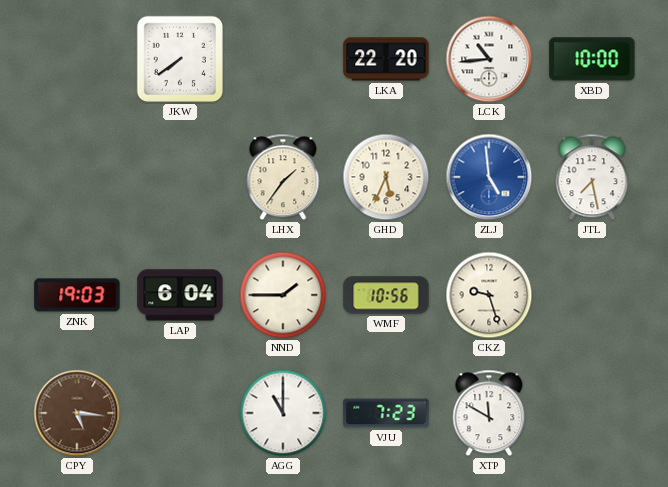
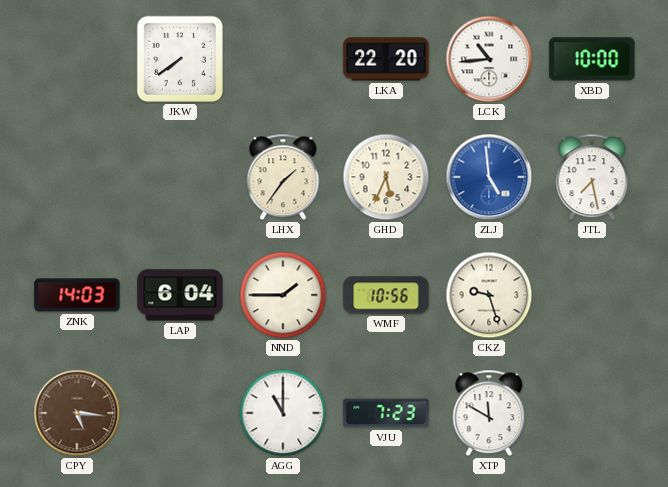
ZNK: 19:03 -> 14:03 (77, 295)
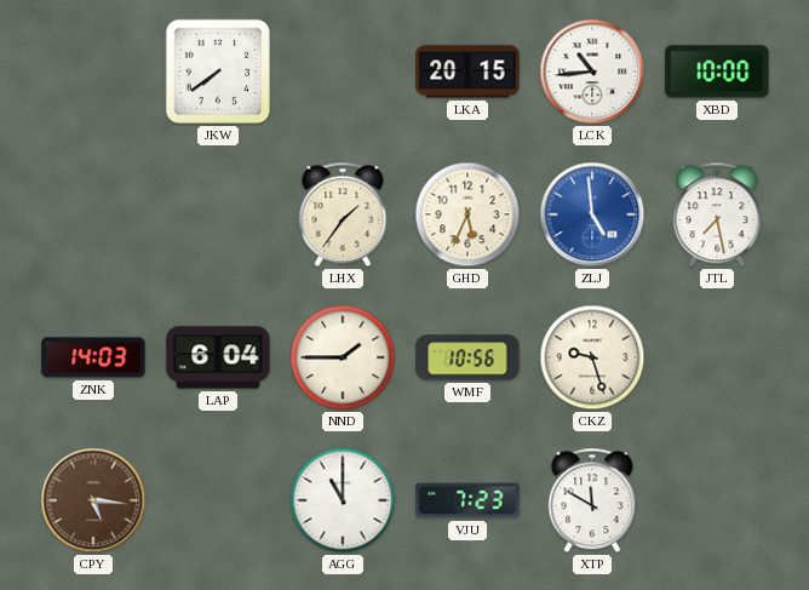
LKA: 22:20 -> 20:15 (467, 71)
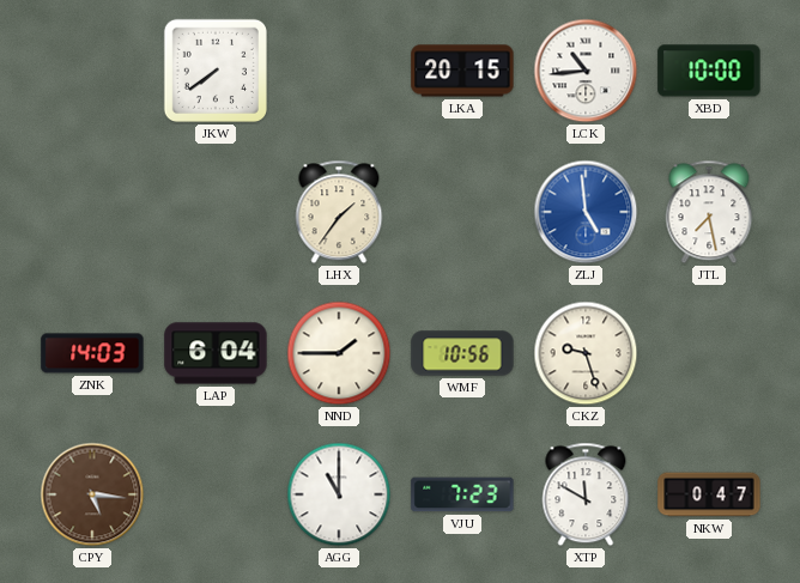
GHD: 5:34 -> none (467, 214)
NKW: none -> 0:47 (709, 494)
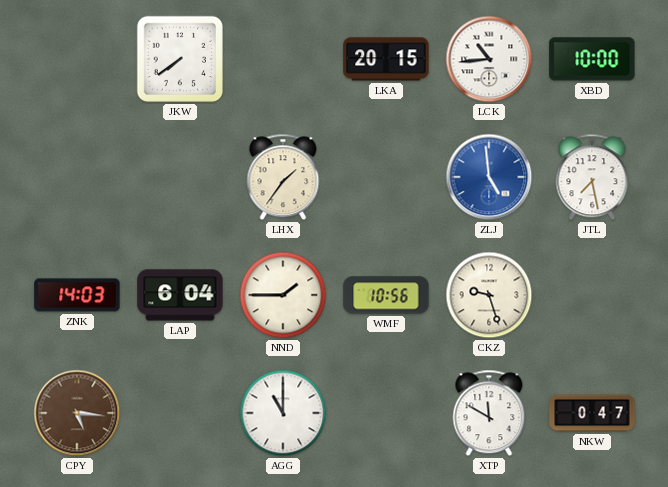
VJU: 7:23 -> none (462, 494)
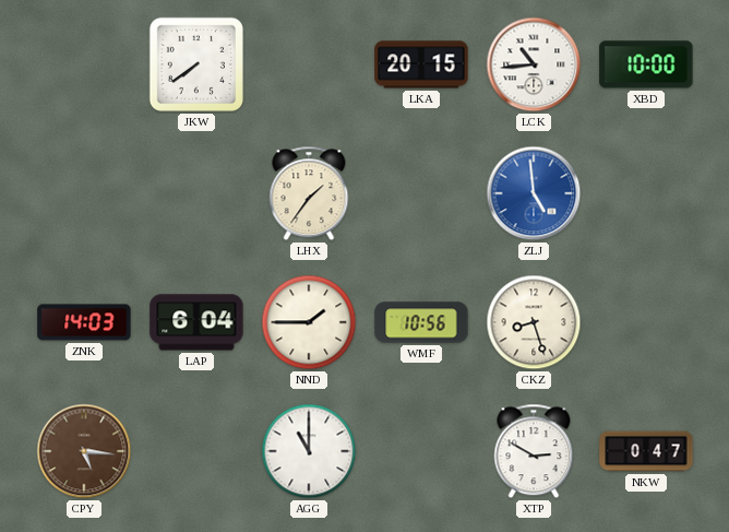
JTL: 7:28 -> none (592, 177)
CKZ: 9:27 -> 8:27 (534, 322)
XTP: 11:50 -> 2:50 (534, 451)
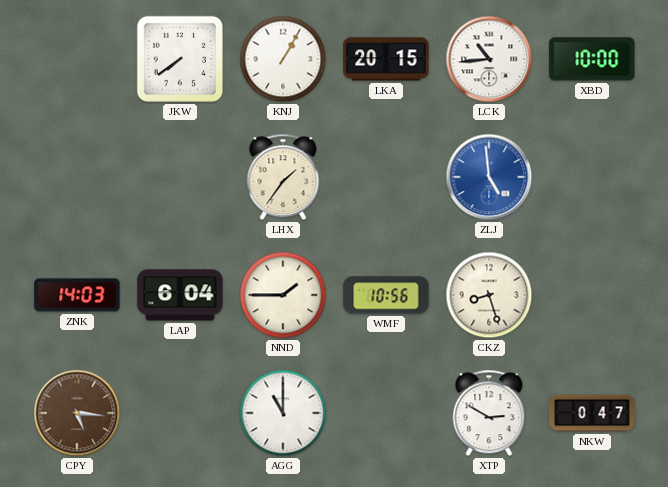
KNJ: none -> 1:05 (283, 59)
